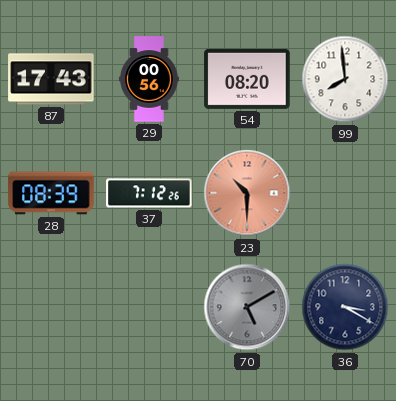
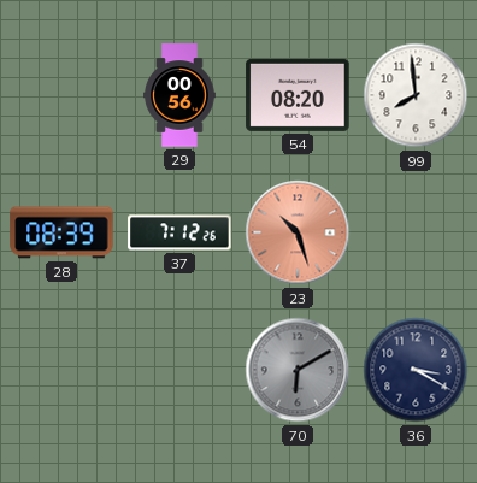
87: 17:43 -> none (51, 79)
23: 10:30 -> 10:27 (298, 232)
70: 5:10 -> 6:10 (298, 370)
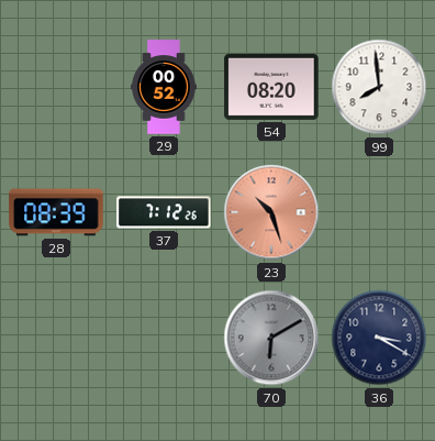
29: 00:56 -> 00:52 (164, 87)
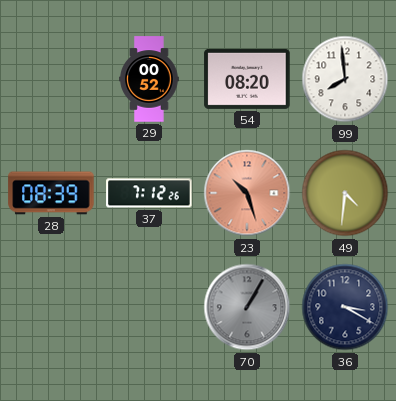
49: none -> 4:31 (345, 193)
70: 6:10 -> 1:05 (247, 307)
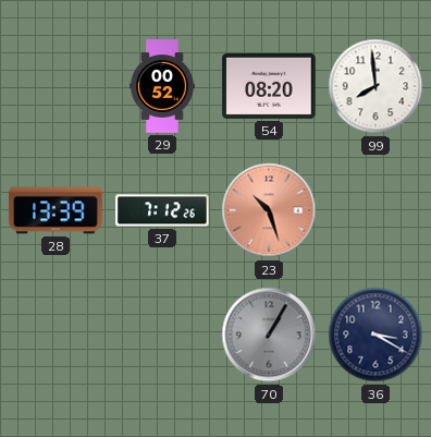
28: 08:39 -> 13:39 (56, 210)
49: 4:31 -> none (345, 193)
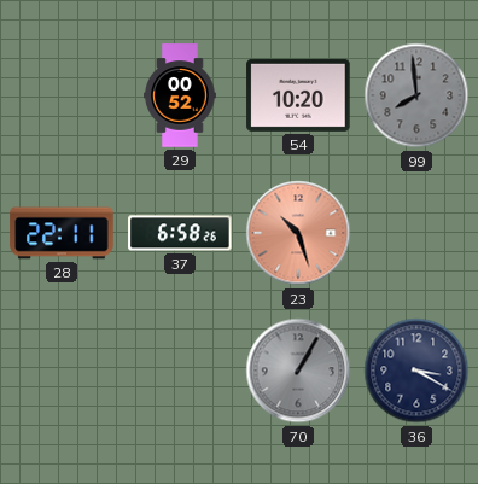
54: 08:20 -> 10:20 (298, 95)
99 dial: white -> grey (416, 95)
28: 13:39 -> 22:11 (62, 233)
37: 7:12 -> 6:58 (180, 233)
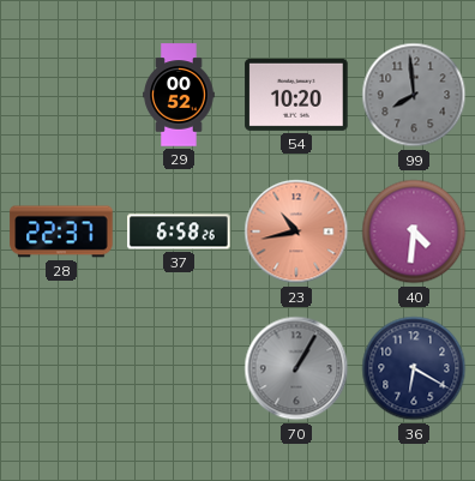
28: 22:11 -> 22:37 (61, 232)
23: 10:27 -> 10:43 (296, 232)
40: none -> 4:31 (414, 232)
36: 3:20 -> 6:20 (414, 368)
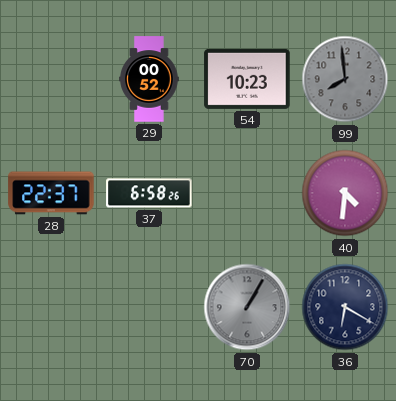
54: 10:20 -> 10:23 (247, 79)
23: 10:43 -> none (296, 232)
